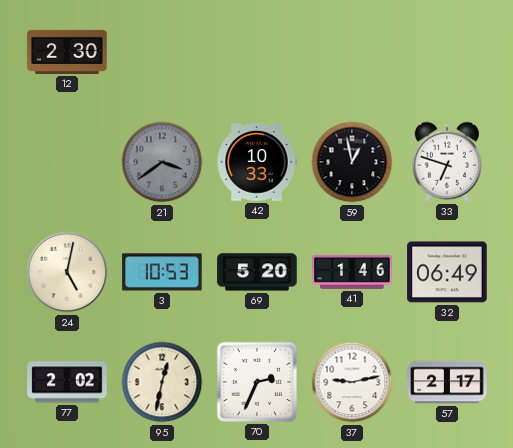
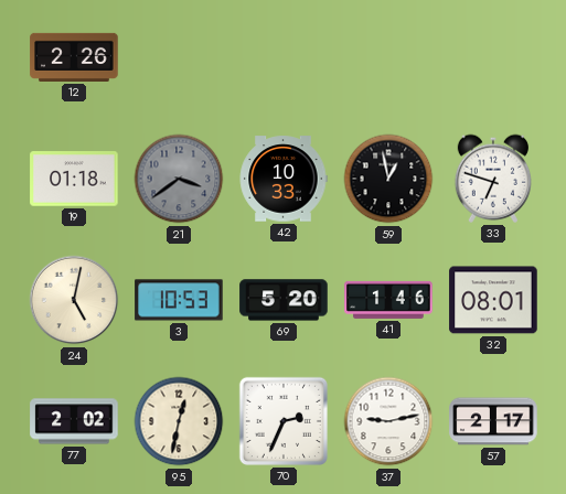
12: 2:30 -> 2:26 (74, 57)
19: none -> 01:18 (74, 179)
32: 06:49 -> 08:01 (493, 300)
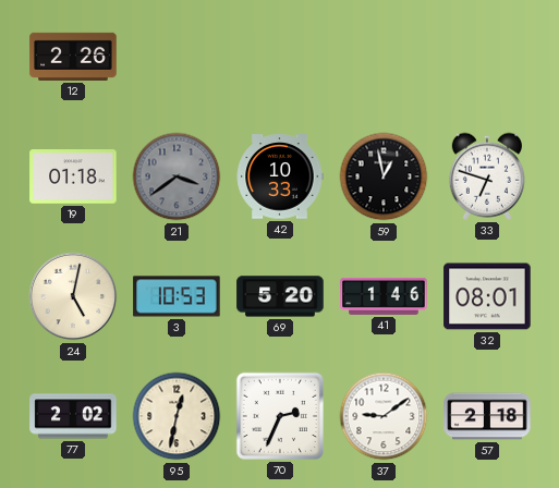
37: 9:13 -> 9:09 (384, 416)
57: 2:17 -> 2:18 (487, 416)
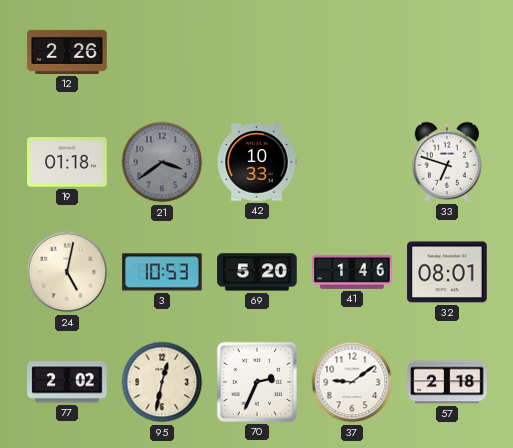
59: 12:58 -> none (384, 176)
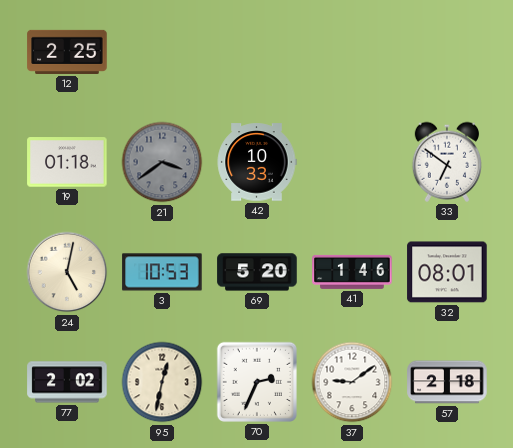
12: 2:26 -> 2:25 (67, 52)
33: 6:48 -> 6:51 (446, 162)
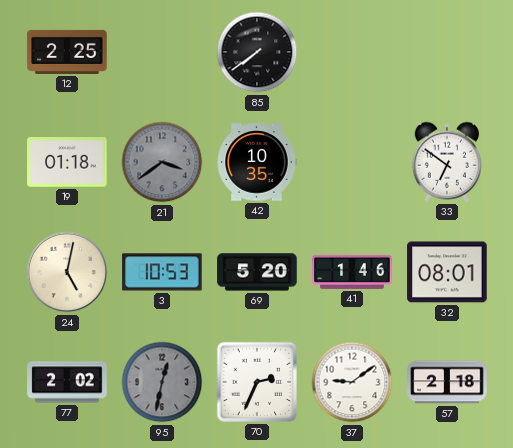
85: none -> 7:39 (257, 52)
42: 10:33 -> 10:35 (257, 162)
95 dial: cream -> grey (162, 382)
